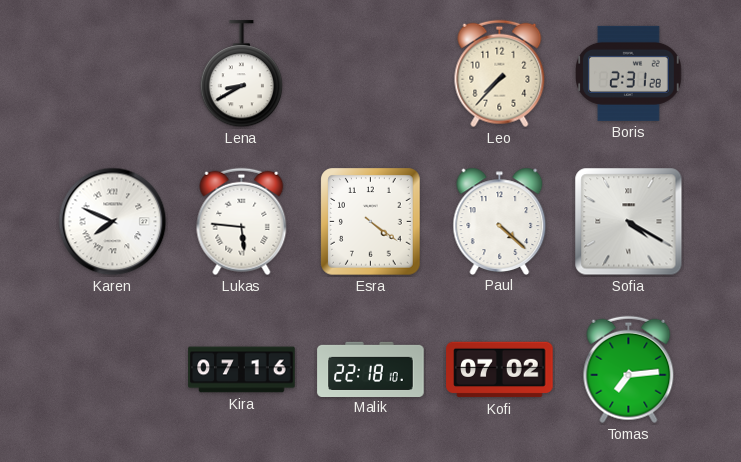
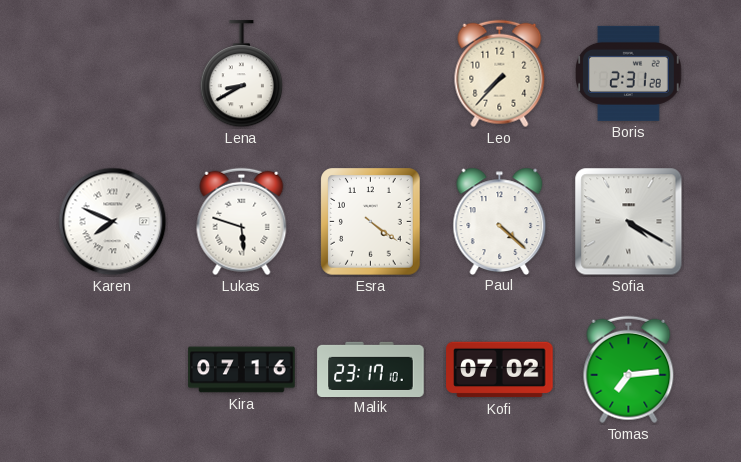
Lukas: 5:46 -> 5:48 (242, 222)
Malik: 22:18 -> 23:17 (371, 369)
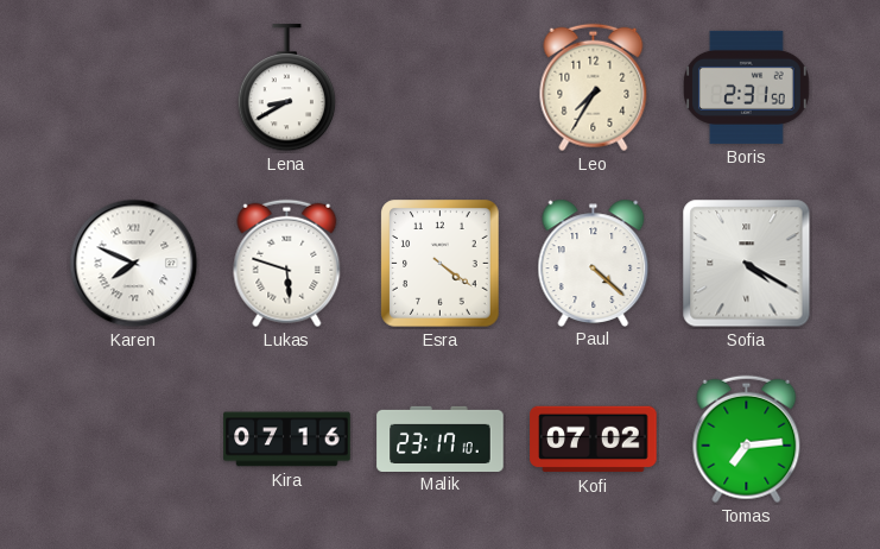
Leo: 7:37 -> 7:35 (594, 88)
Boris: 2:31:28 -> 2:31:50 (747, 87)
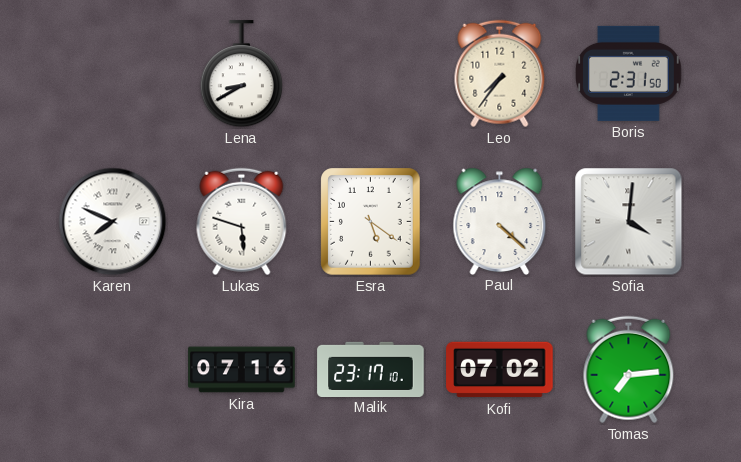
Leo: 7:35 -> 7:36 (500, 74)
Esra: 4:21 -> 5:21 (371, 222)
Sofia: 4:20 -> 4:01 (629, 222)
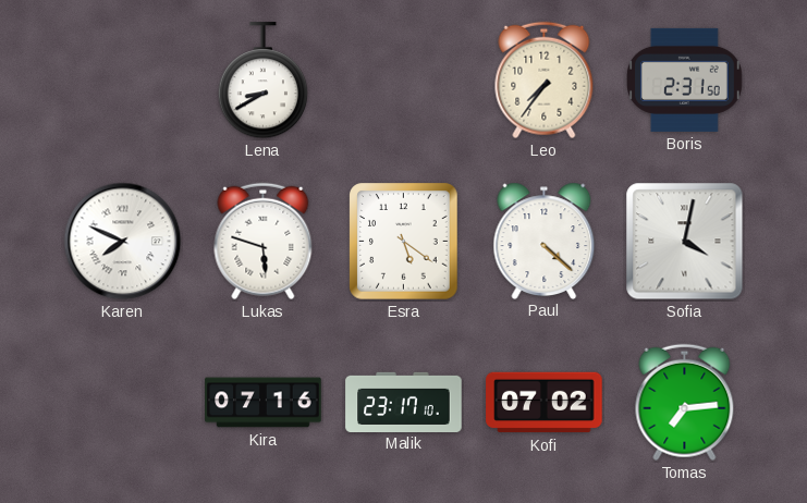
Sofia: 4:01 -> 4:02 (685, 242)
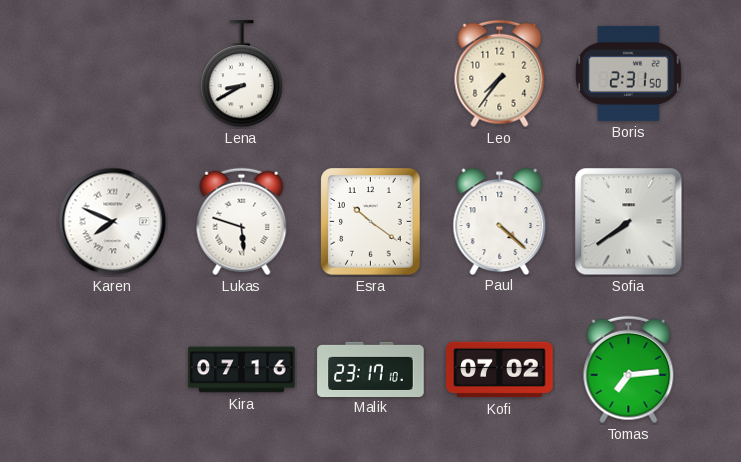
Esra: 5:21 -> 10:21 (371, 222)
Sofia: 4:02 -> 7:39 (629, 222)
